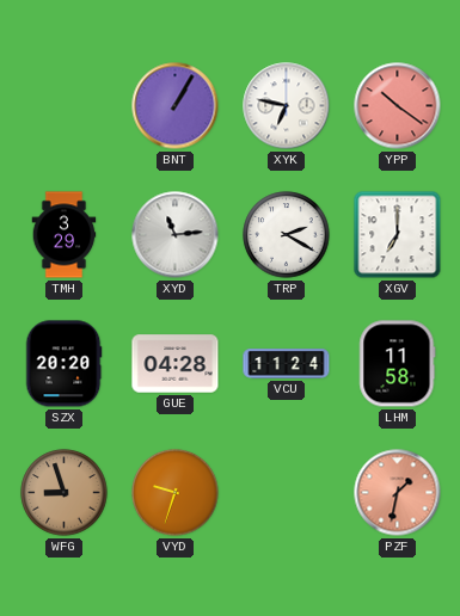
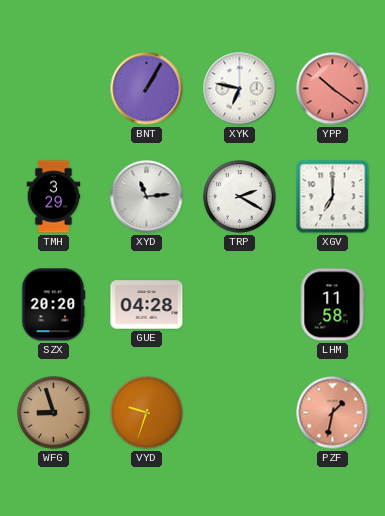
VCU: 11:24 -> none (287, 364)
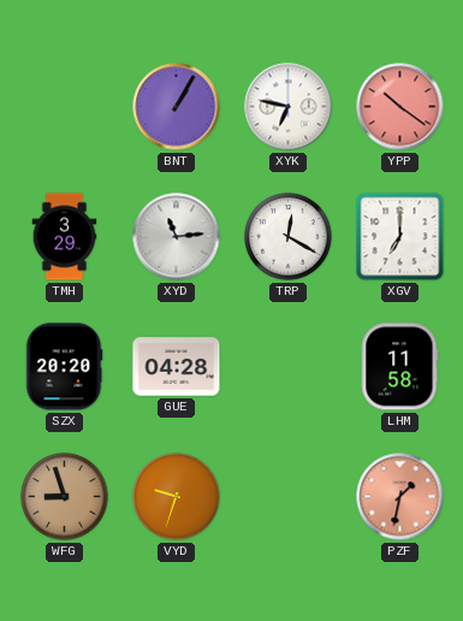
TRP: 2:20 -> 12:20 (289, 237)
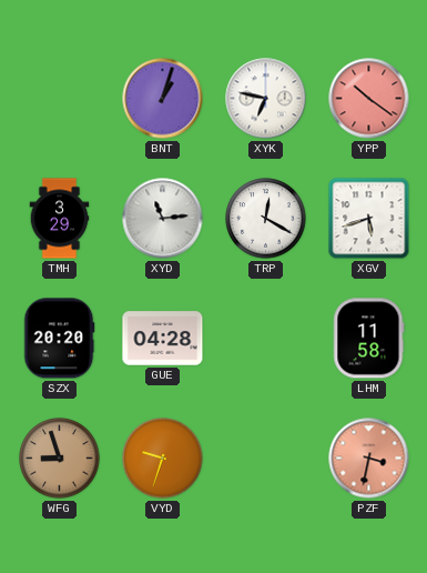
BNT: 1:05 -> 1:03 (163, 99)
XGV: 7:00 -> 5:42 (369, 219)
PZF: 1:32 -> 3:32 (369, 459)
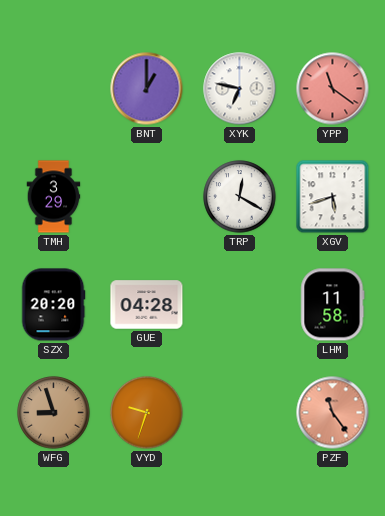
BNT: 1:03 -> 1:00 (147, 89)
YPP: 10:21 -> 11:21 (333, 89)
XYD: 11:14 -> none (163, 219)
PZF: 3:32 -> 11:24 (333, 413)
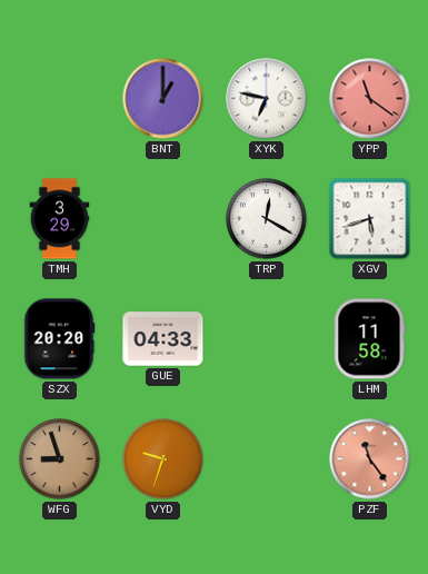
GUE: 04:28 -> 04:33 (163, 339)
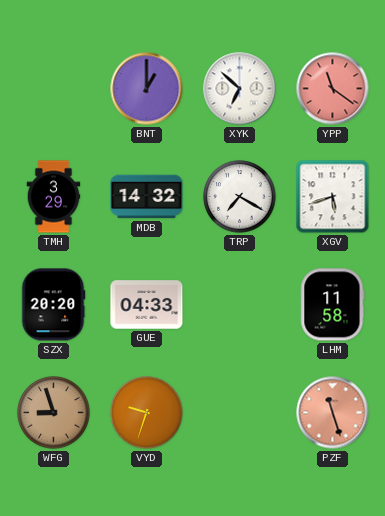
XYK: 6:47 -> 6:52 (240, 89)
MDB: none -> 14:32 (147, 197)
TRP: 12:20 -> 7:20 (240, 197)
PZF: 11:24 -> 11:27 (333, 413)
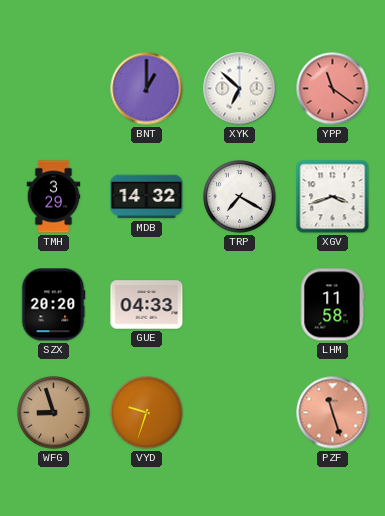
XGV: 5:42 -> 3:42 (333, 197)
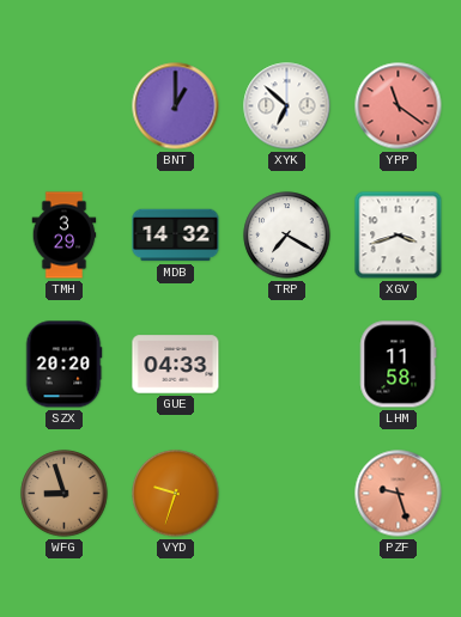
PZF: 11:27 -> 9:27 (399, 494)
